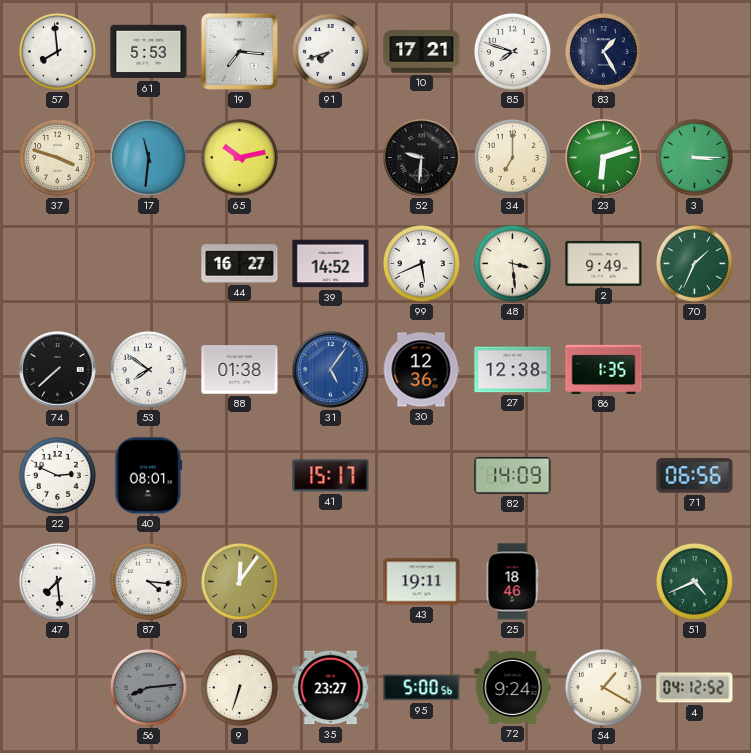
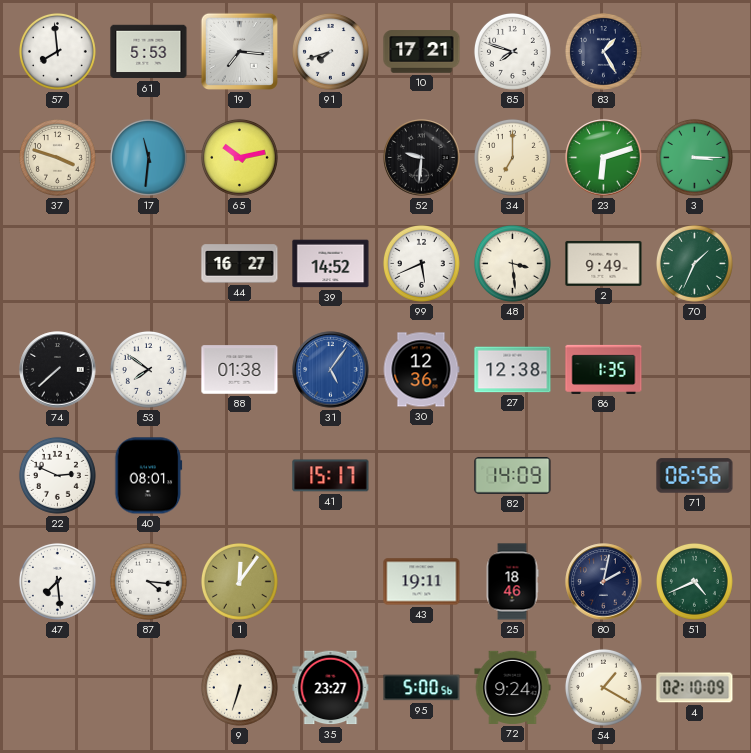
80: none -> 2:02 (604, 582)
56: 8:14 -> none (148, 687)
4: 04:12 -> 02:10 (695, 688)
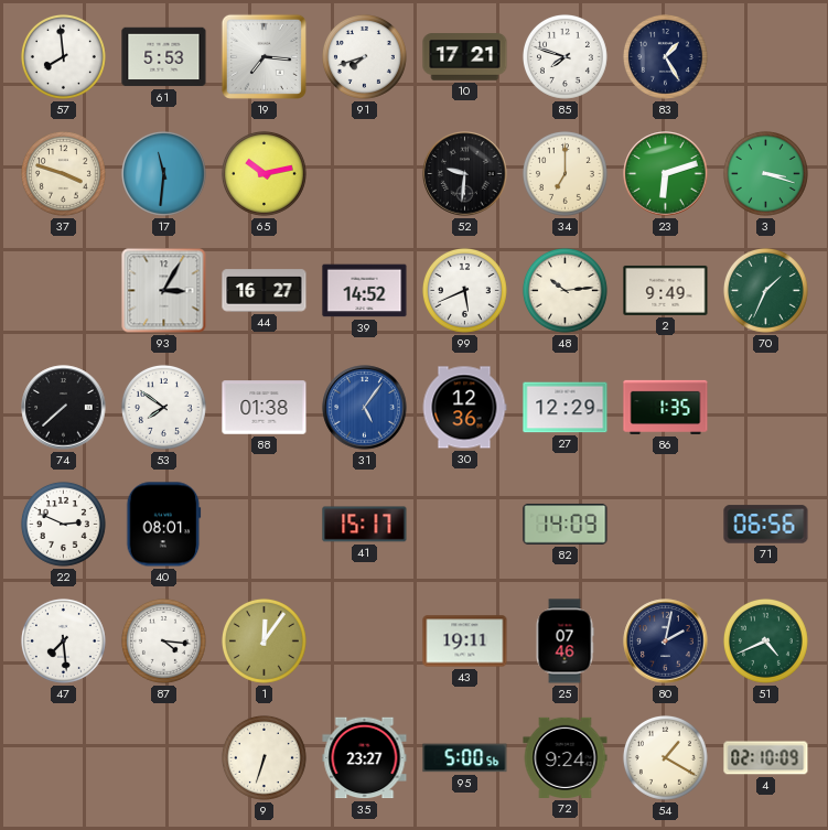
3: 3:15 -> 3:18 (765, 173)
93: none -> 3:05 (164, 291)
48: 3:29 -> 10:14 (564, 290)
27: 12:38 -> 12:29 (566, 408)
25: 18:46 -> 07:46 (564, 642)
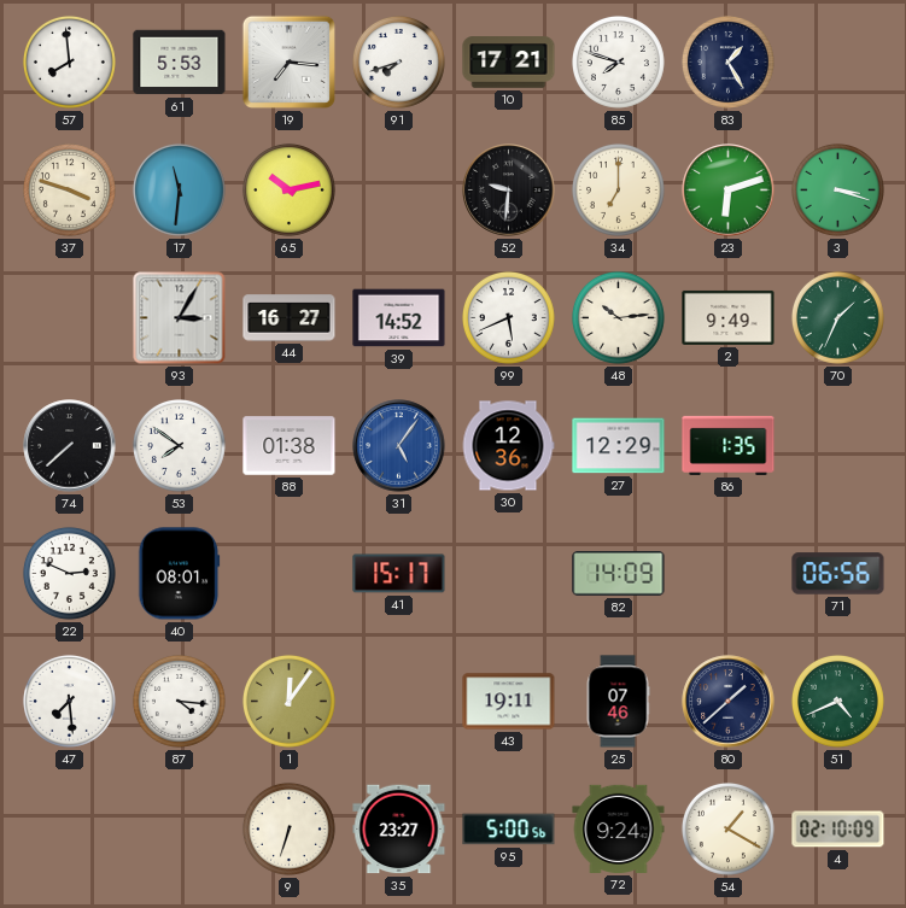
80: 2:02 -> 1:38 (729, 702)
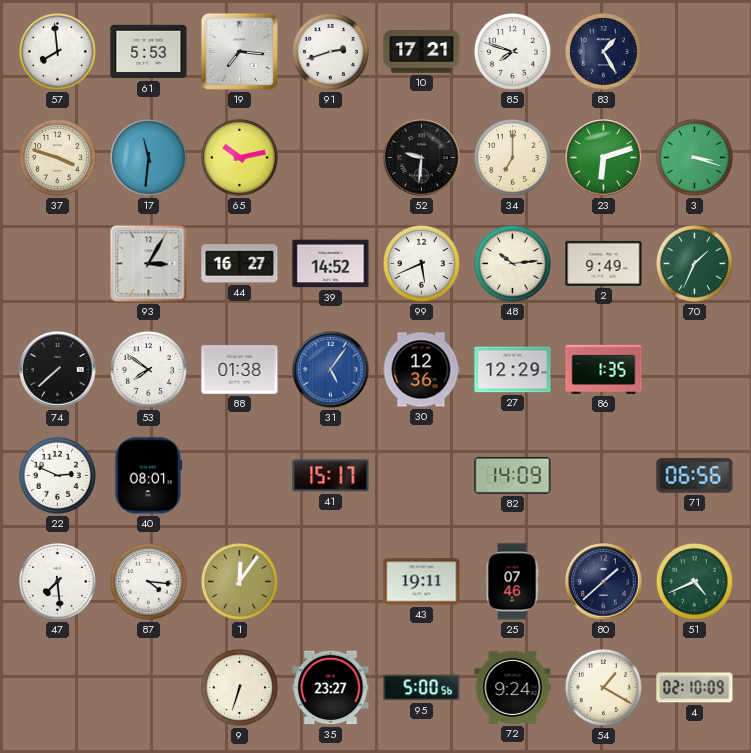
91: 7:42 -> 2:42 (330, 51)
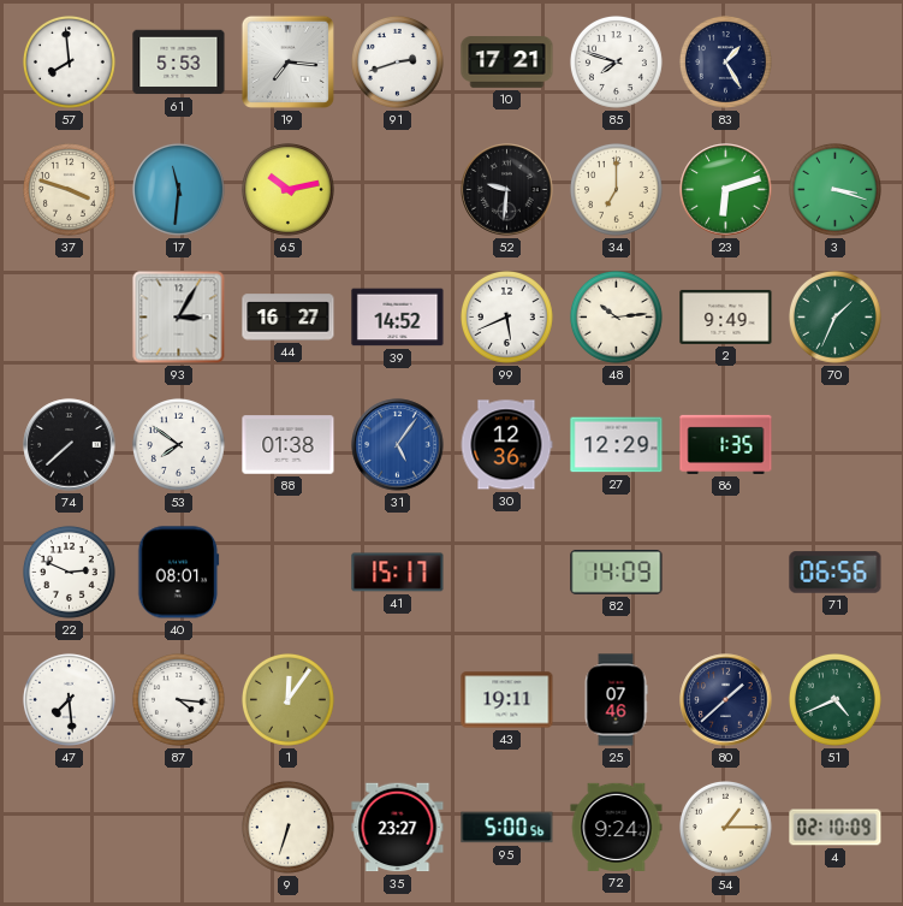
54: 1:20 -> 1:15 (725, 827)
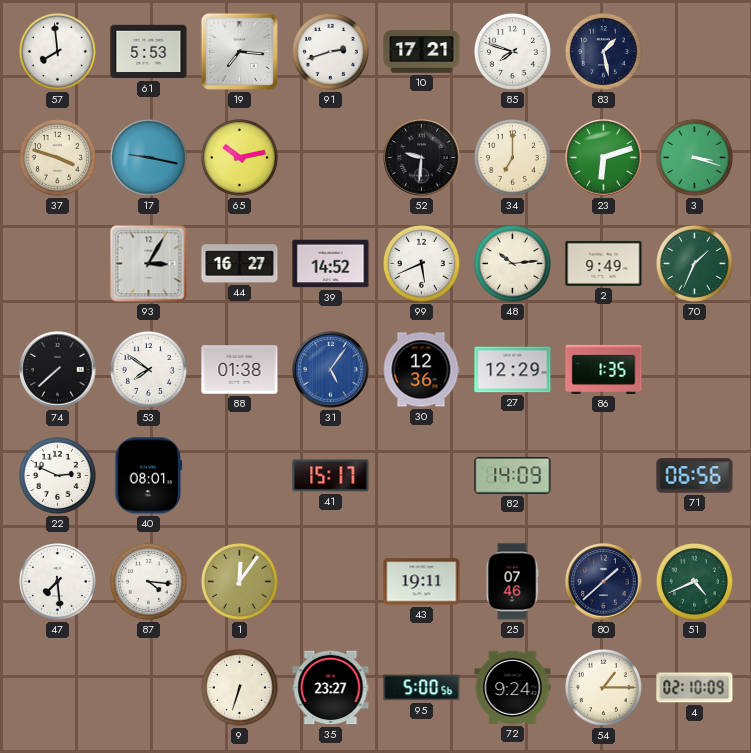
83: 1:25 -> 1:28 (603, 51)
17: 11:31 -> 9:17 (148, 157)
